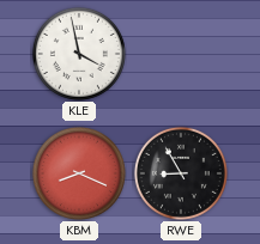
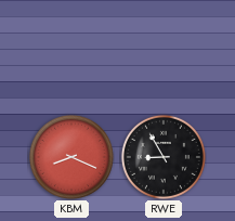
KLE: 3:58 -> none (79, 54)
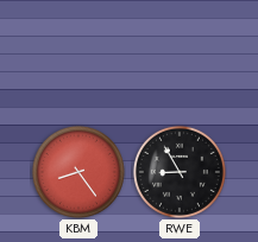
KBM: 8:19 -> 8:24 (78, 172)
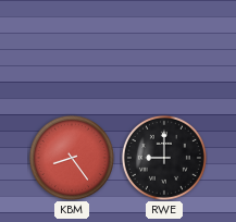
RWE: 8:55 -> 9:00 (164, 158)
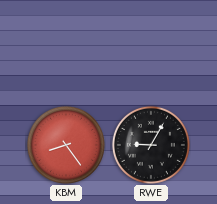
RWE: 9:00 -> 9:05 (151, 145)
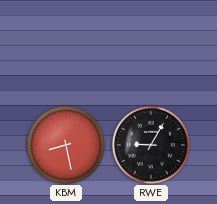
KBM: 8:24 -> 8:28 (66, 145)
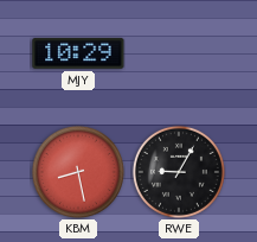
MJY: none -> 10:29 (78, 53)
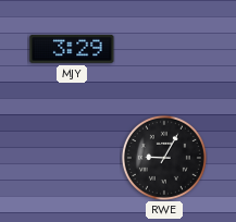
MJY: 10:29 -> 3:29 (72, 49)
KBM: 8:28 -> none (78, 172)
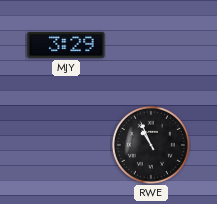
RWE: 9:05 -> 10:56 (151, 145)
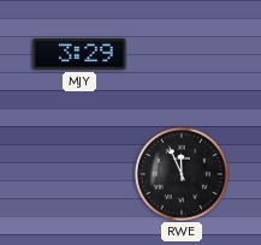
RWE: 10:56 -> 11:56 (182, 174)
